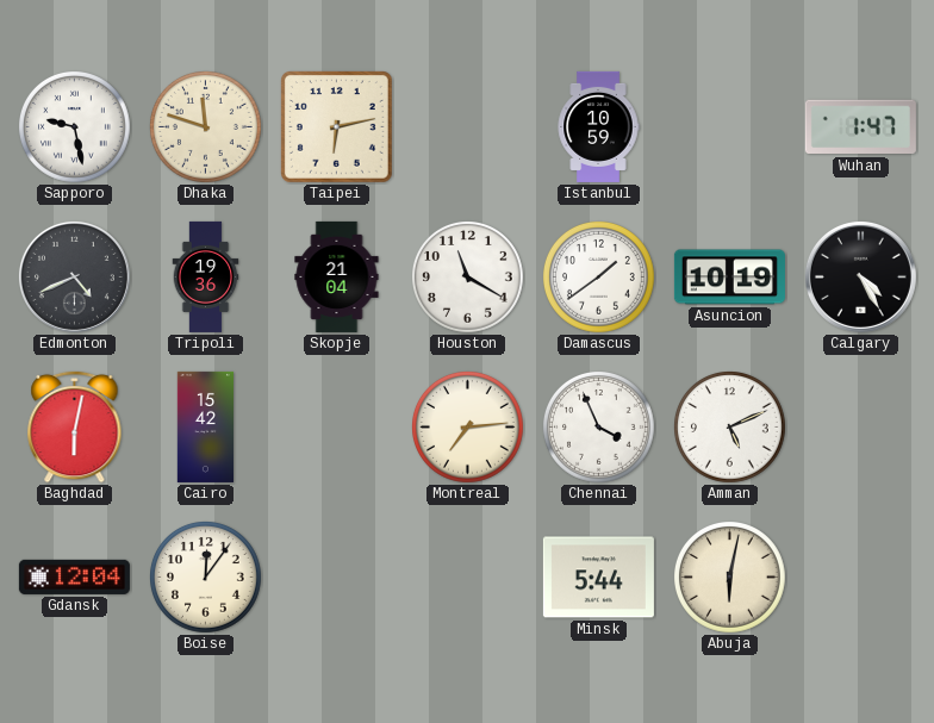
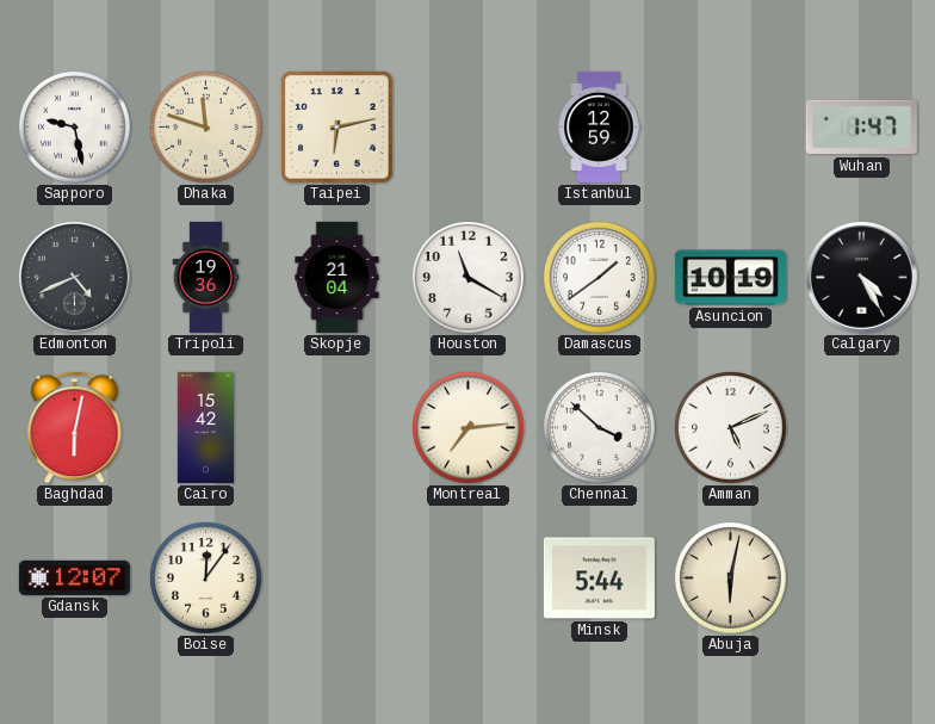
Istanbul: 10:59 -> 12:59 (599, 126)
Chennai: 3:56 -> 3:52 (600, 428)
Gdansk: 12:04 -> 12:07 (74, 577)
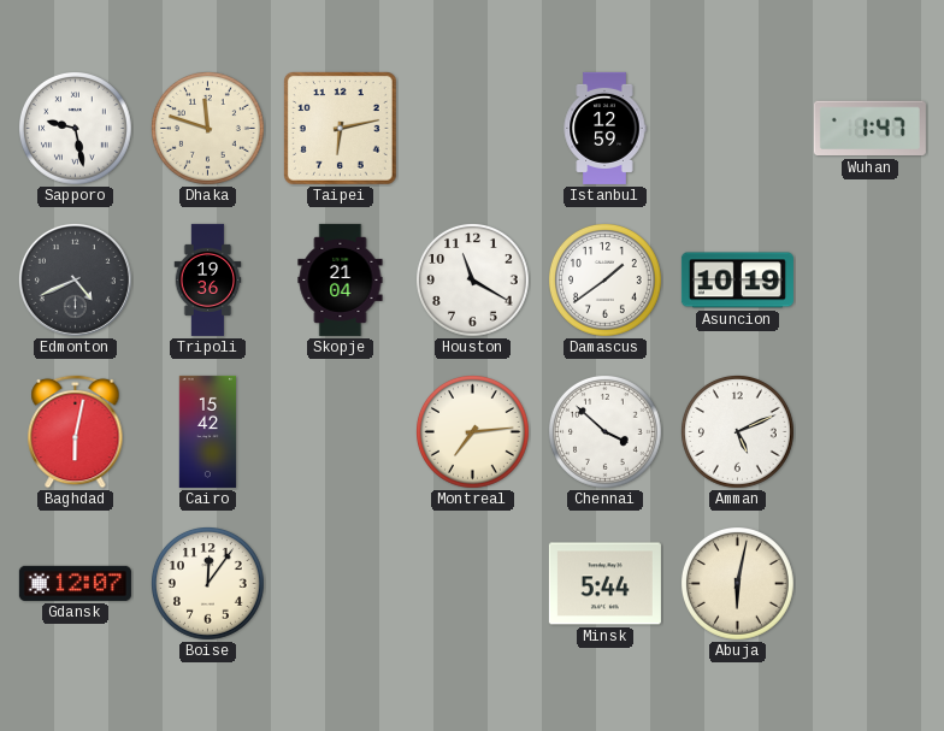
Calgary: 4:25 -> none (861, 277)
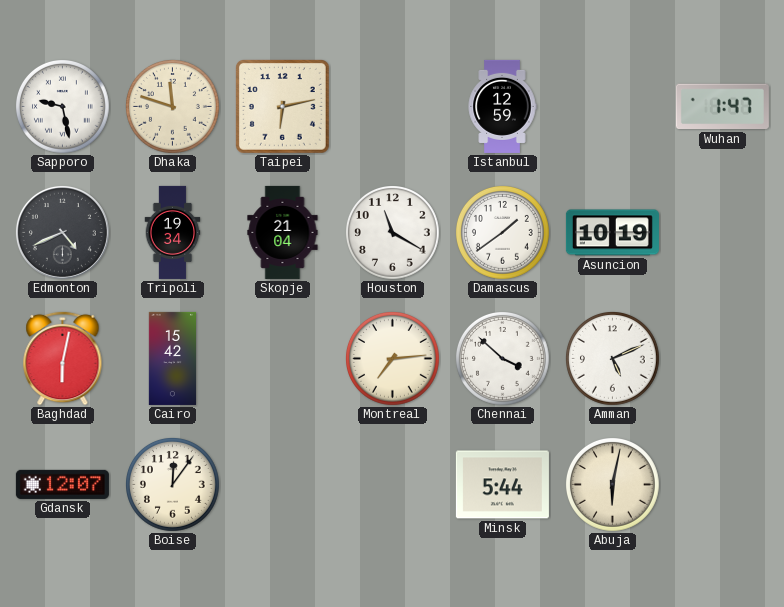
Tripoli: 19:36 -> 19:34 (173, 232)
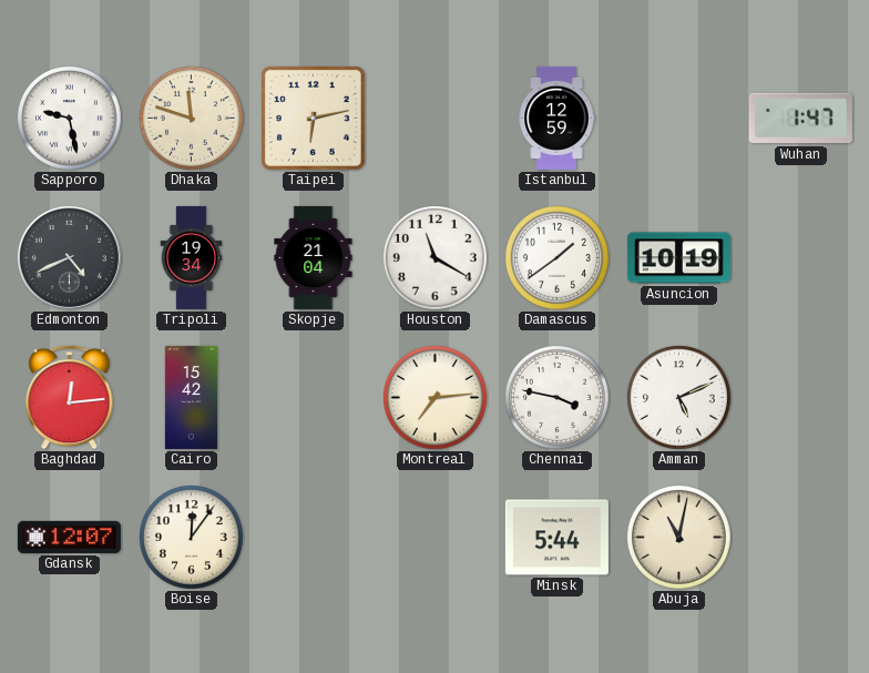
Baghdad: 6:02 -> 12:14 (70, 397)
Chennai: 3:52 -> 3:47 (558, 398)
Abuja: 6:02 -> 11:02 (679, 538)
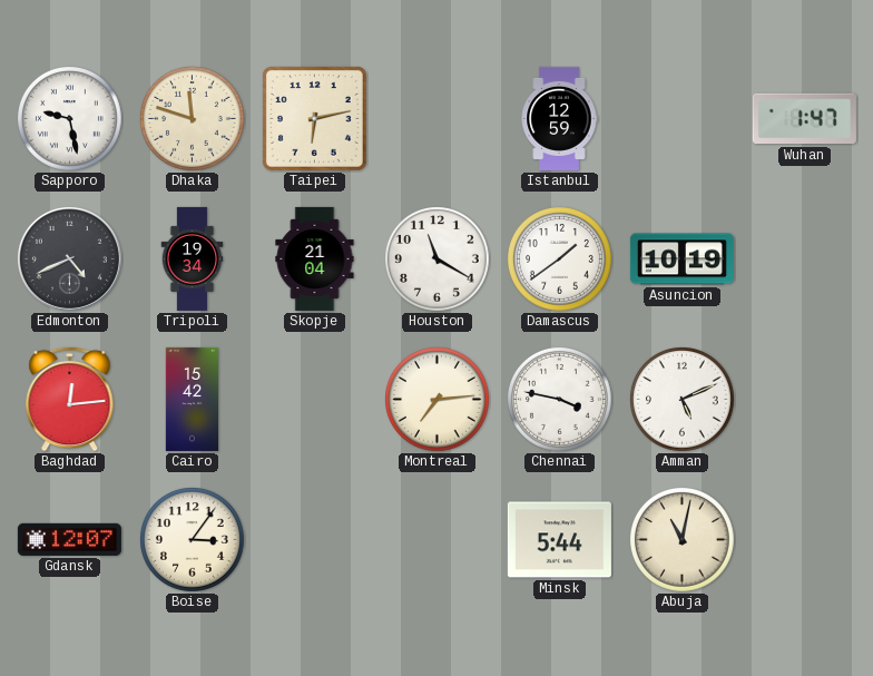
Boise: 12:06 -> 3:06 (193, 540)
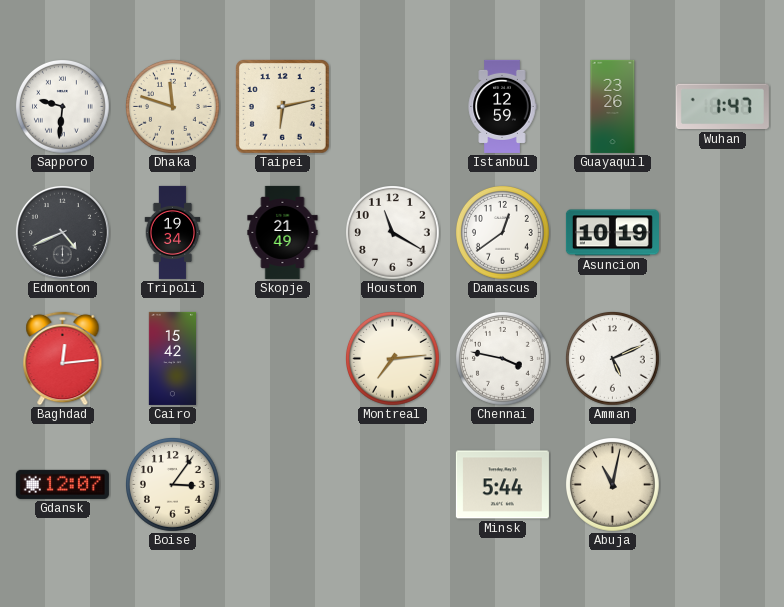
Sapporo: 9:28 -> 9:31 (63, 107)
Guayaquil: none -> 23:26 (613, 106)
Skopje: 21:04 -> 21:49 (283, 232)
Damascus: 1:39 -> 12:39 (503, 233)
